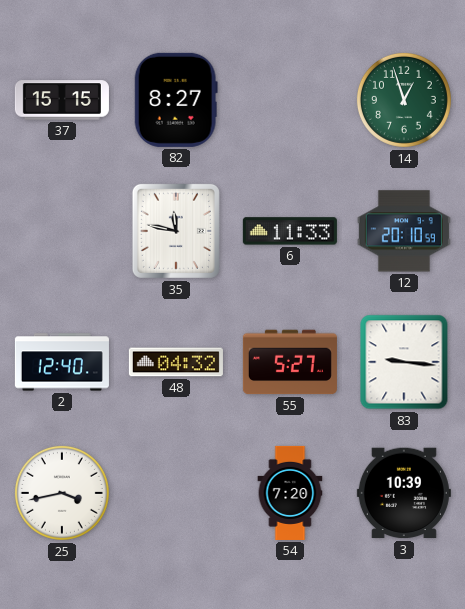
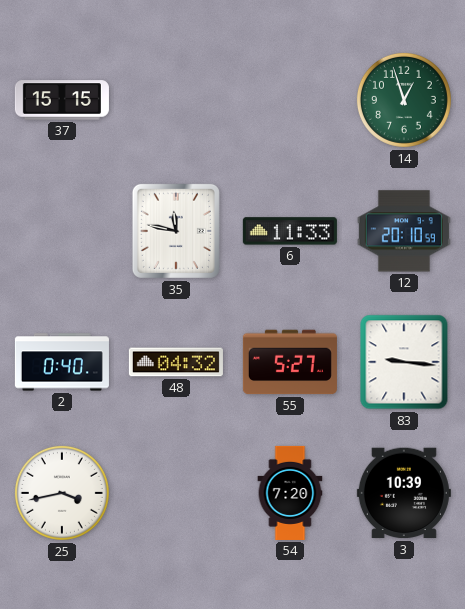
82: 8:27 -> none (176, 100)
2: 12:40 -> 0:40 (62, 362)
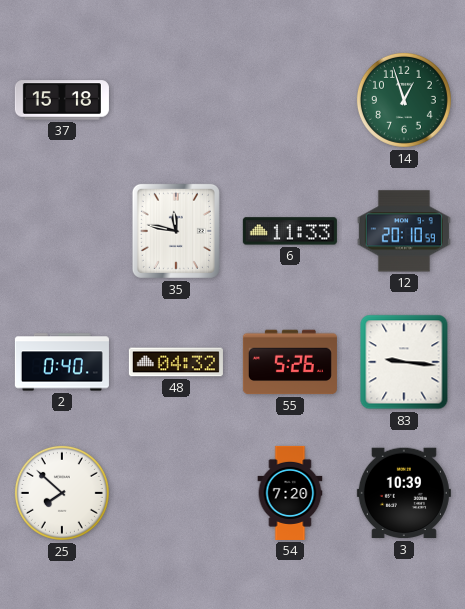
37: 15:15 -> 15:18 (62, 100)
55: 5:27 -> 5:26 (290, 362)
25: 3:43 -> 7:52 (62, 493)
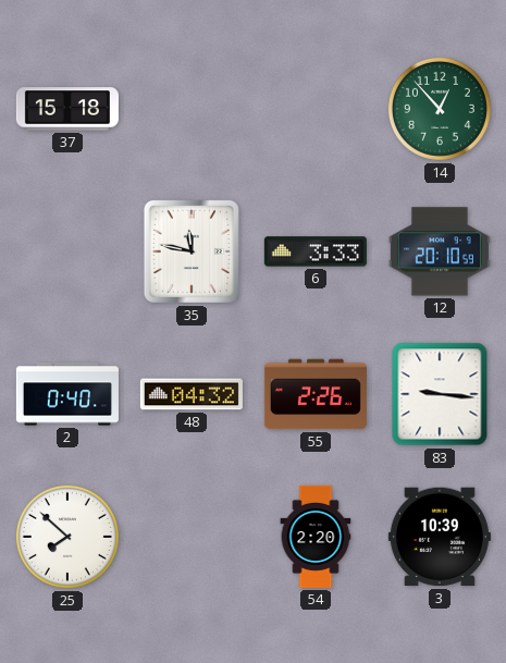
14: 12:57 -> 12:53 (440, 109)
6: 11:33 -> 3:33 (316, 251)
55: 5:26 -> 2:26 (316, 394)
54: 7:20 -> 2:20 (316, 537)
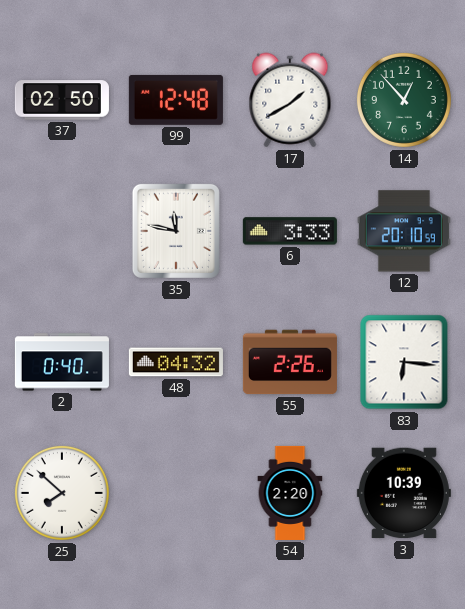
37: 15:18 -> 02:50 (62, 100)
99: none -> 12:48 (176, 100)
17: none -> 1:40 (290, 100)
83: 9:16 -> 6:16 (404, 362)
